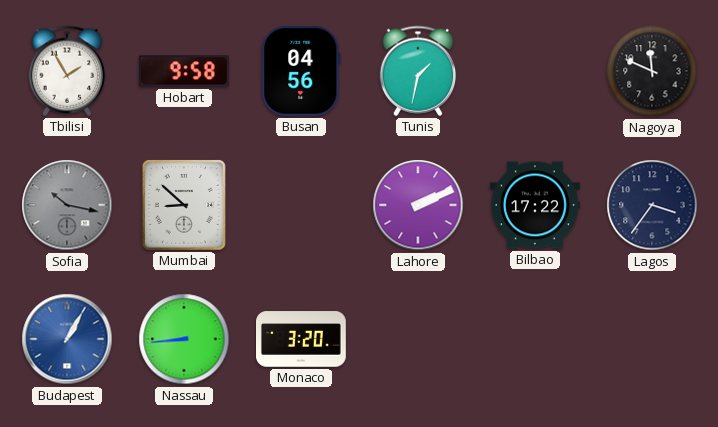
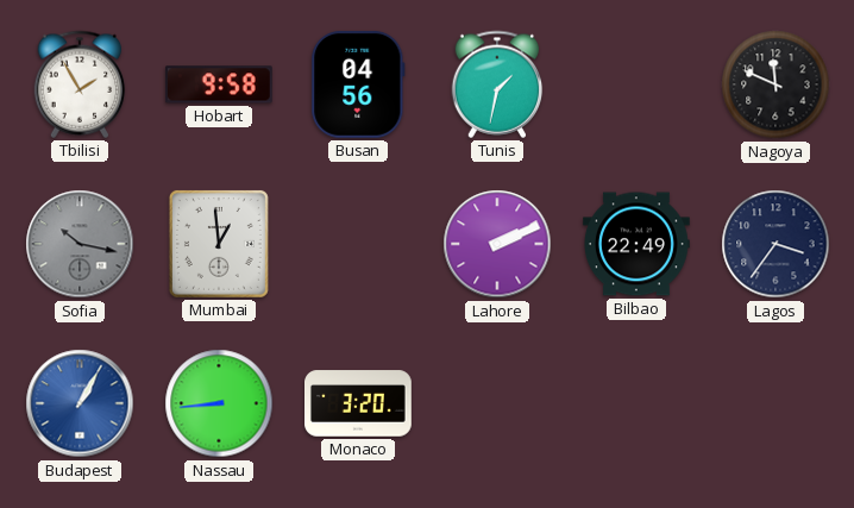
Mumbai: 8:52 -> 12:59 (219, 244)
Bilbao: 17:22 -> 22:49 (638, 244)
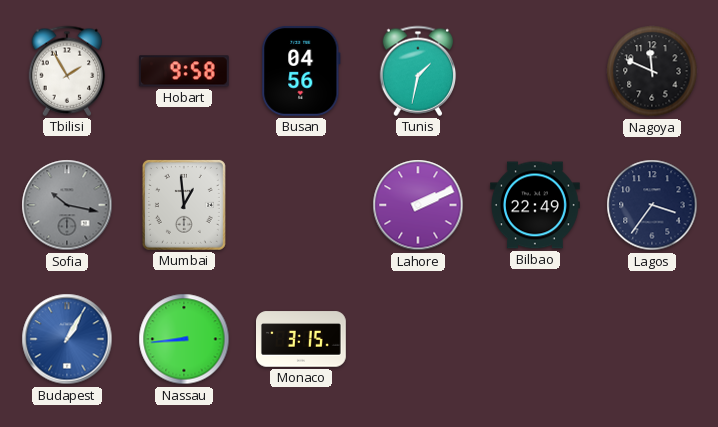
Monaco: 3:20 -> 3:15 (302, 339)
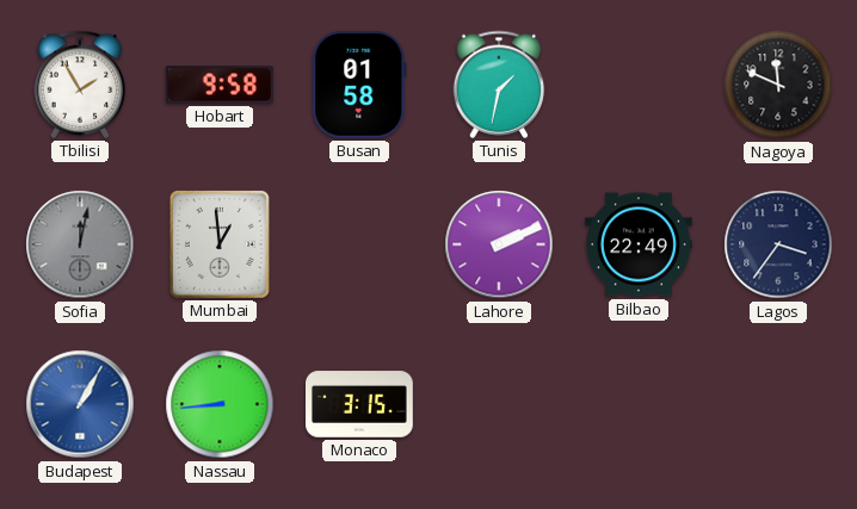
Busan: 04:56 -> 01:58 (359, 85)
Sofia: 10:17 -> 12:02 (80, 244)
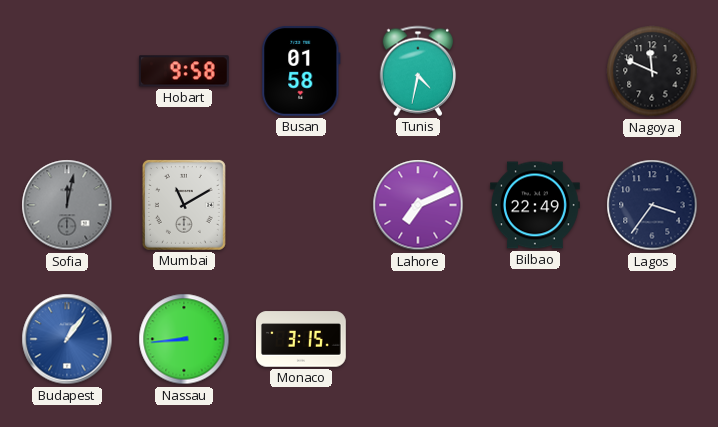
Tbilisi: 1:55 -> none (80, 85)
Tunis: 1:32 -> 4:32 (418, 71)
Mumbai: 12:59 -> 11:10 (184, 205)
Lahore: 2:11 -> 7:11 (418, 205)
Budapest: 1:05 -> 1:06 (67, 339)
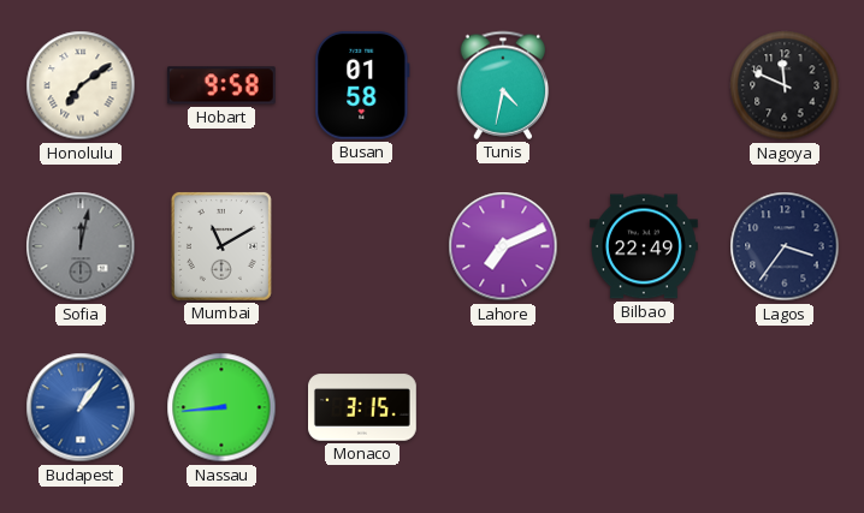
Honolulu: none -> 7:09 (81, 85)
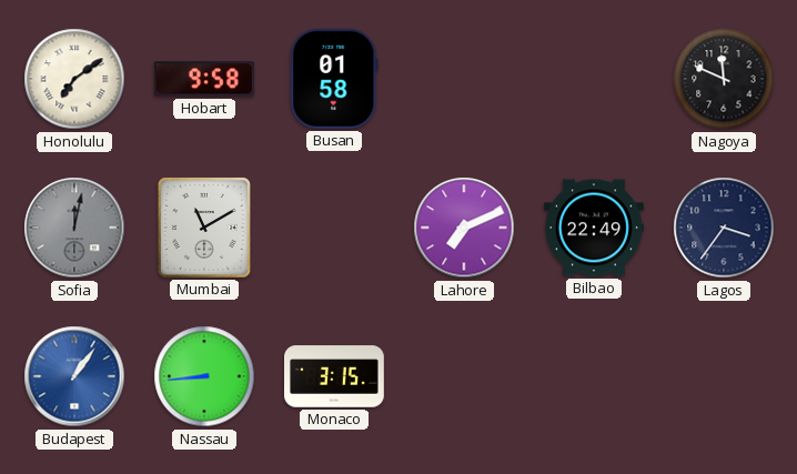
Tunis: 4:32 -> none (503, 85)
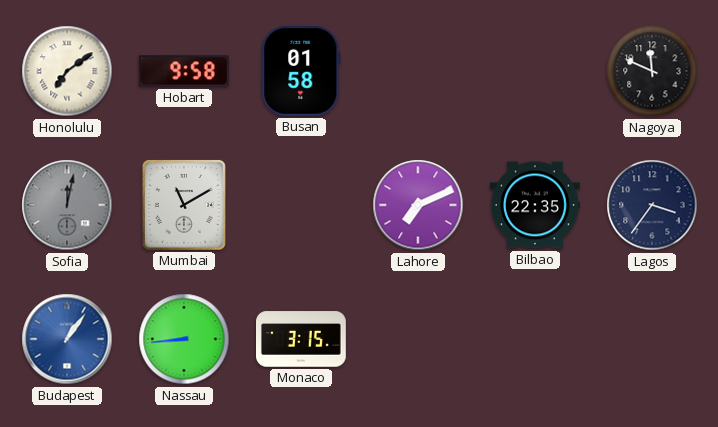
Bilbao: 22:49 -> 22:35 (536, 205)
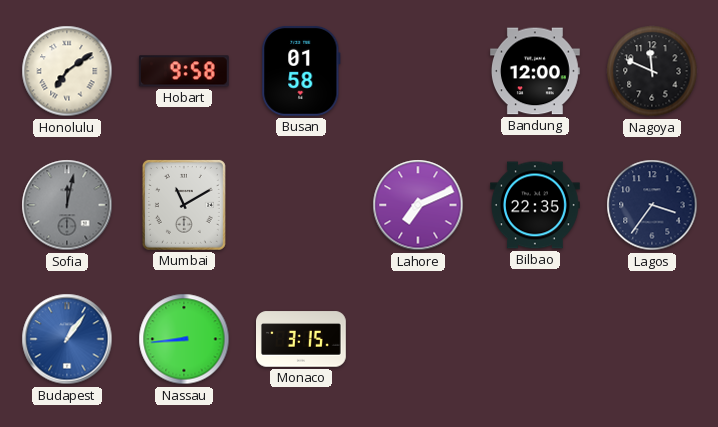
Bandung: none -> 12:00 (536, 71)
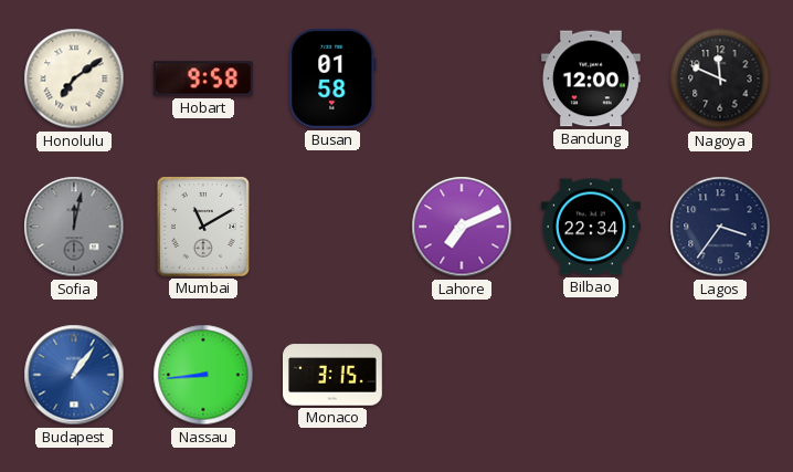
Bilbao: 22:35 -> 22:34 (592, 227)
